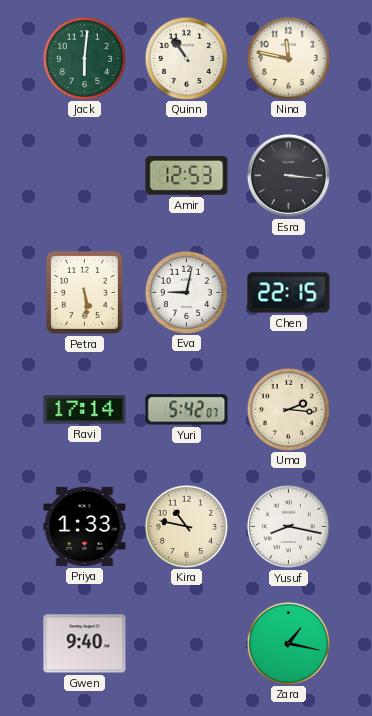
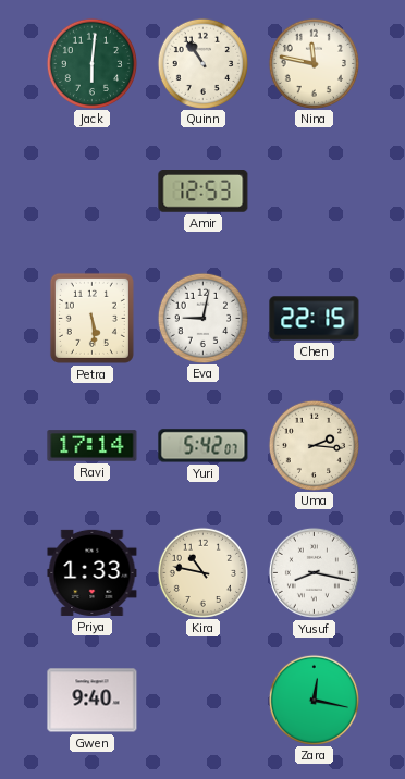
Esra: 3:16 -> none (288, 175)
Zara: 1:17 -> 12:17 (314, 700)
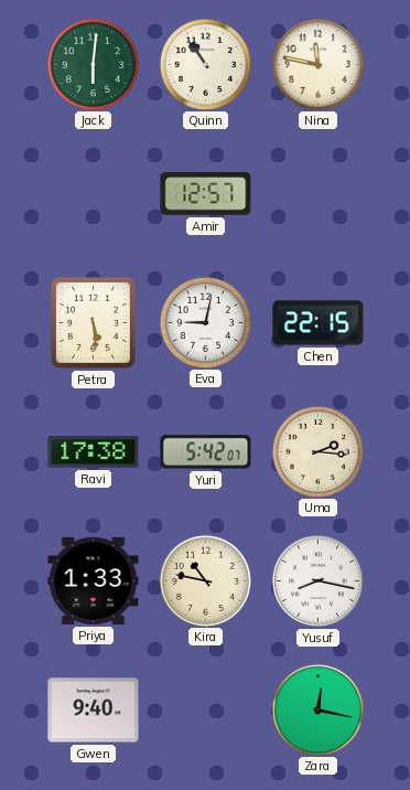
Amir: 12:53 -> 12:57 (206, 194)
Ravi: 17:14 -> 17:38 (94, 452)
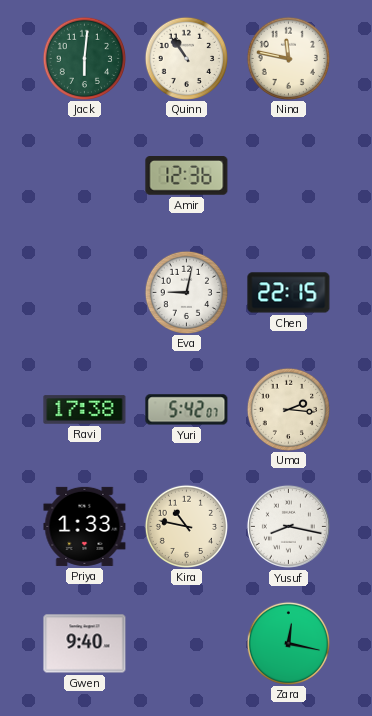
Amir: 12:57 -> 12:36 (187, 176)
Petra: 5:29 -> none (93, 322)
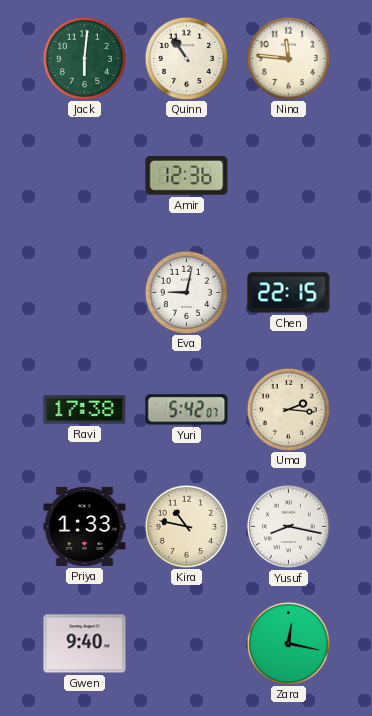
Nina: 11:47 -> 11:46 (288, 58)
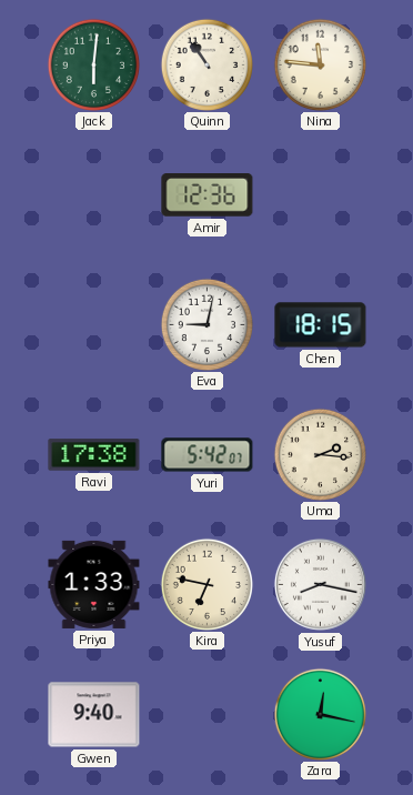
Chen: 22:15 -> 18:15 (321, 325)
Kira: 10:47 -> 6:47 (206, 584)
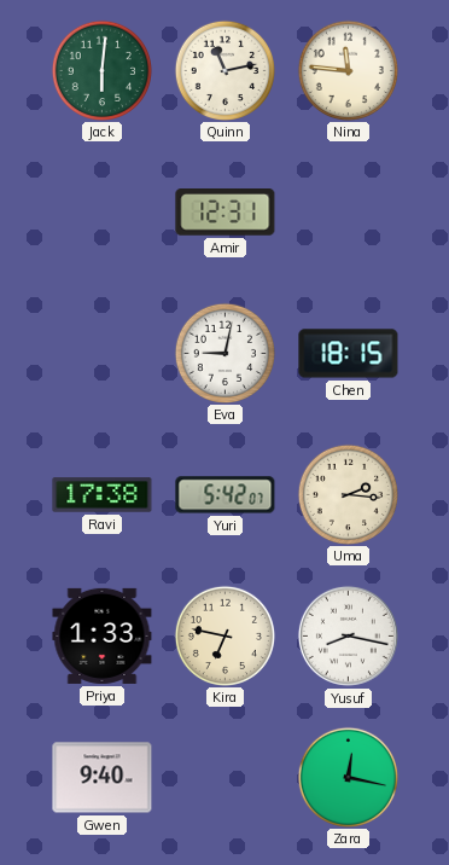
Quinn: 10:54 -> 11:13 (224, 70)
Amir: 12:36 -> 12:31 (226, 213)
